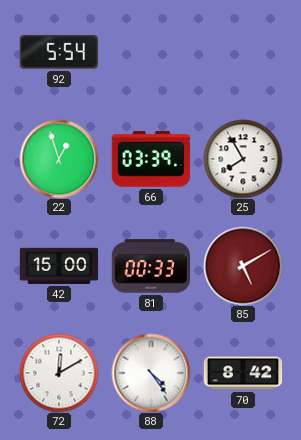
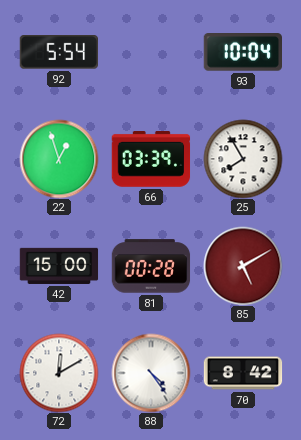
93: none -> 10:04 (242, 52)
81: 00:33 -> 00:28 (151, 266)
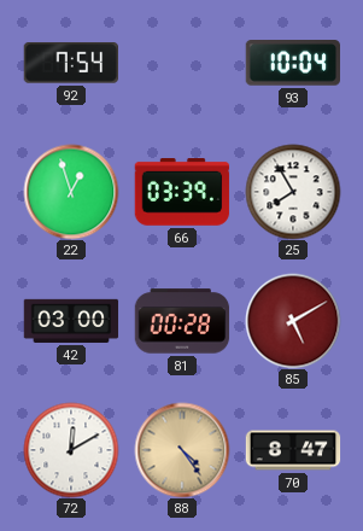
92: 5:54 -> 7:54 (70, 64)
42: 15:00 -> 03:00 (71, 321)
88 dial: white -> champagne (182, 450)
70: 8:42 -> 8:47 (293, 450)
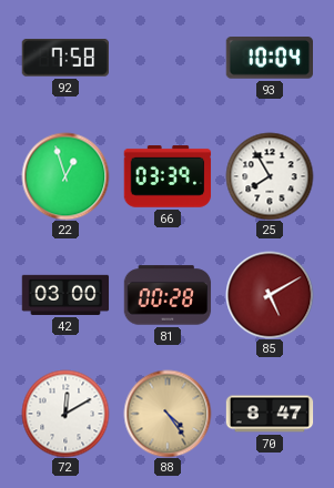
92: 7:54 -> 7:58 (64, 59)
